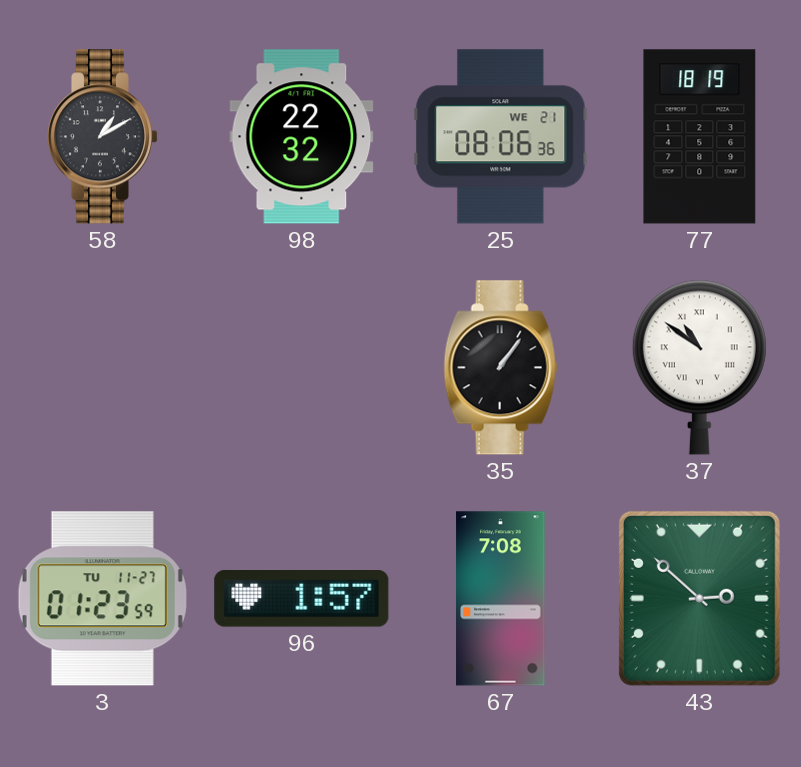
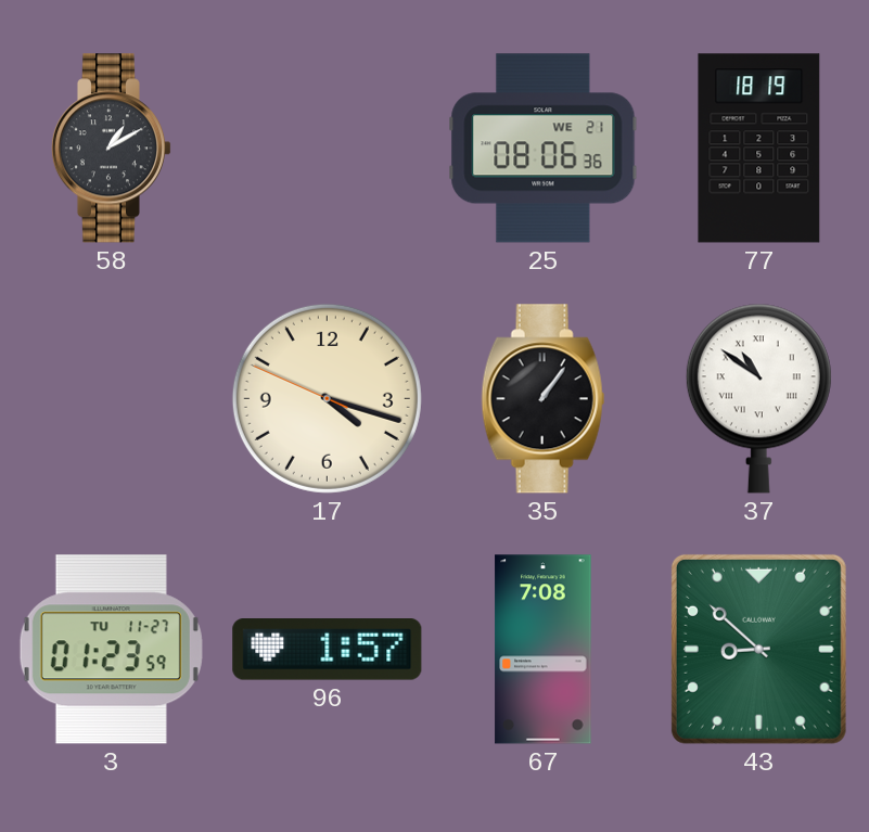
98: 22:32 -> none (302, 137)
17: none -> 4:17 (327, 398)
43: 2:52 -> 8:52 (758, 649)
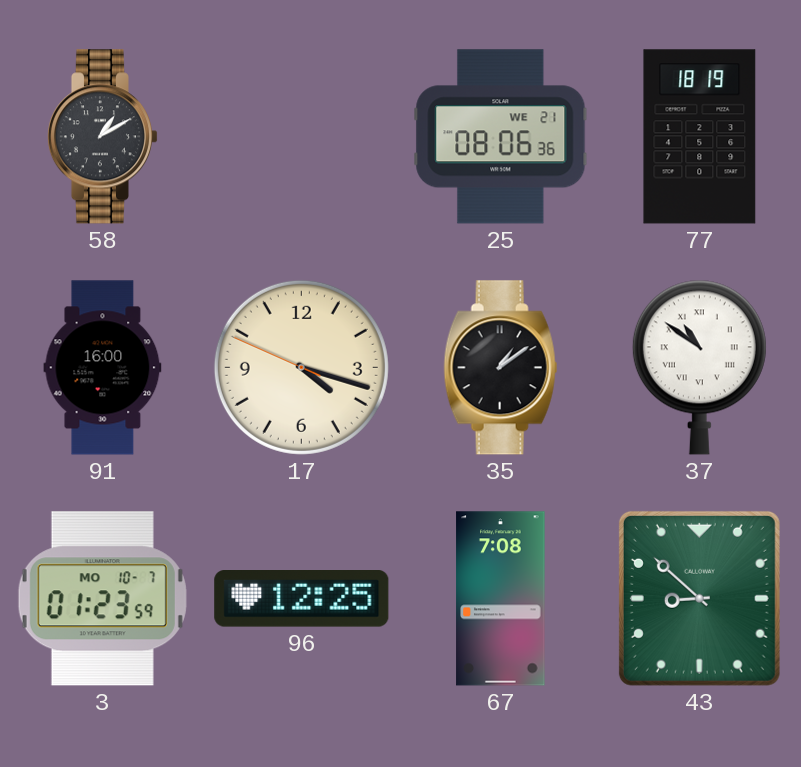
91: none -> 16:00 (103, 368)
35: 1:06 -> 1:09 (501, 368)
3 date: TU 11-27 -> MO 10-7 (102, 599)
96: 1:57 -> 12:25 (302, 599)
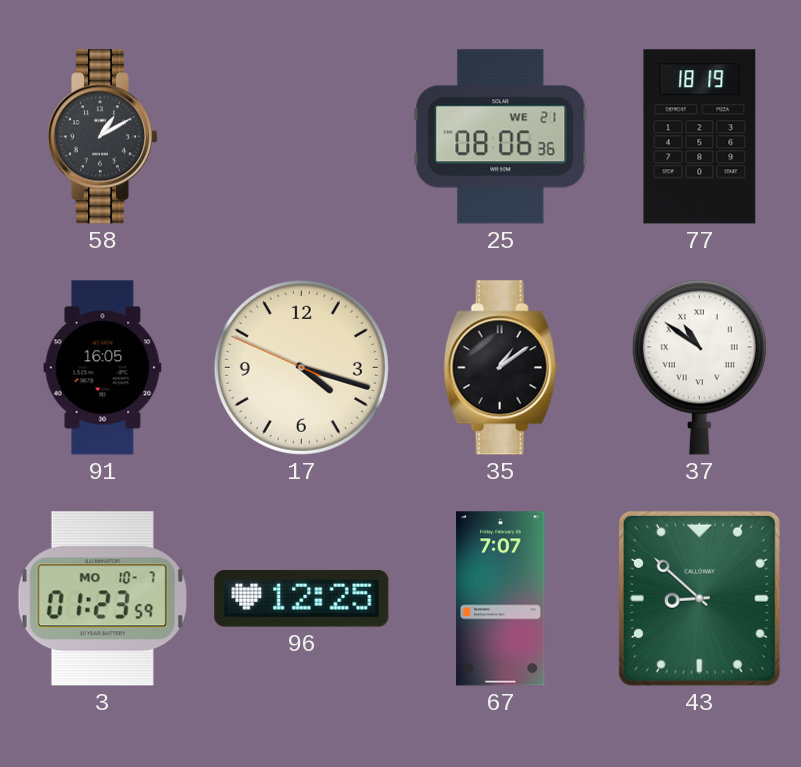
91: 16:00 -> 16:05 (103, 368)
67: 7:08 -> 7:07 (501, 599)
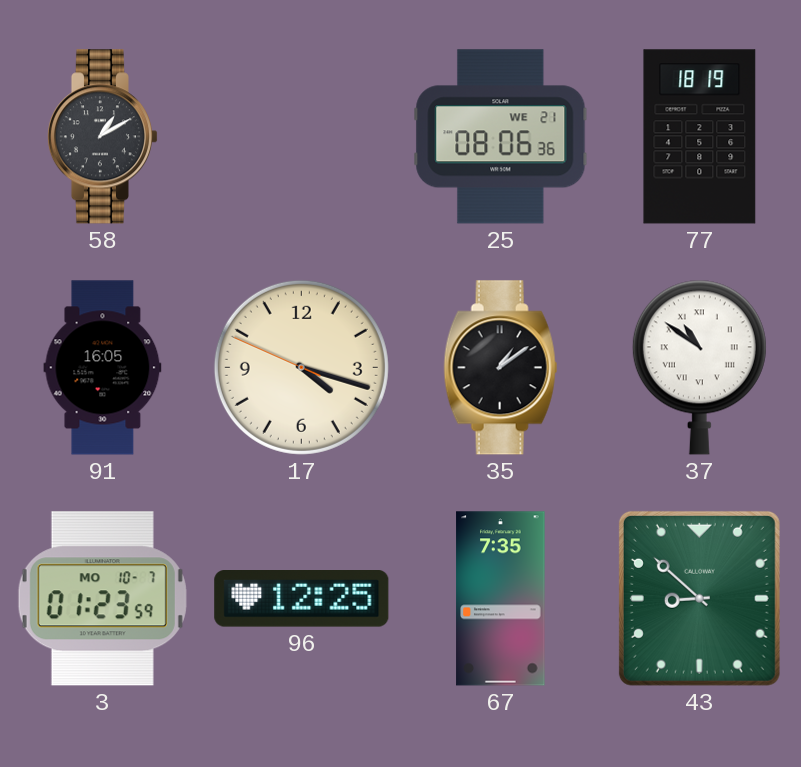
67: 7:07 -> 7:35 (501, 599)
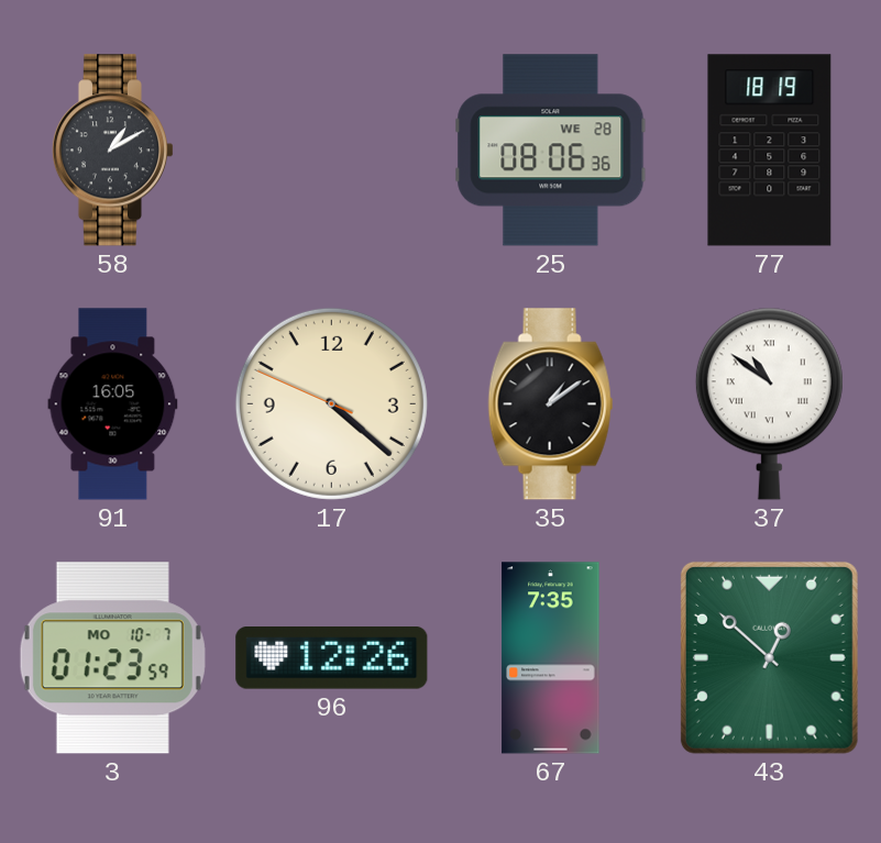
25 date: WE 21 -> WE 28 (551, 151)
17: 4:17 -> 4:21 (331, 403)
96: 12:25 -> 12:26 (332, 658)
43: 8:52 -> 12:52 (769, 657)
